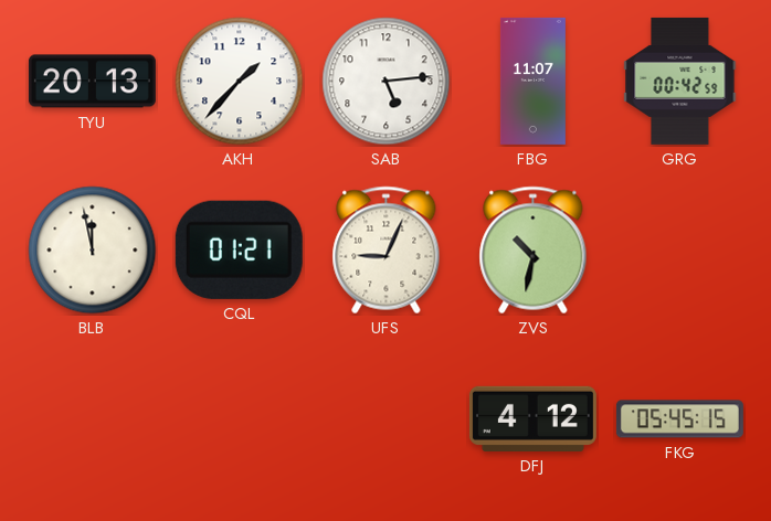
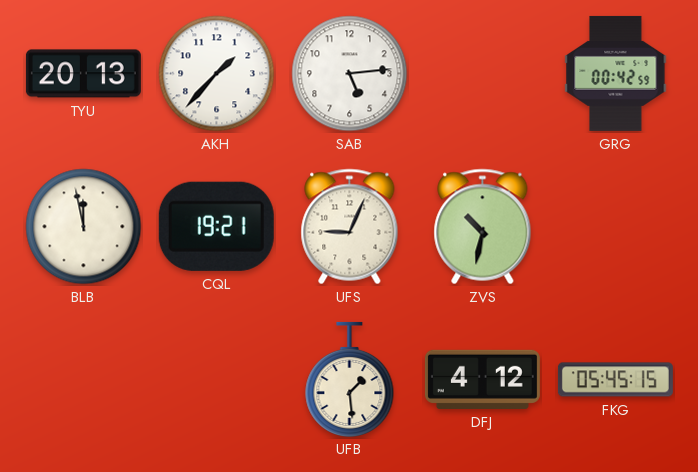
FBG: 11:07 -> none (532, 81)
CQL: 01:21 -> 19:21 (216, 226)
UFB: none -> 1:29 (350, 379)
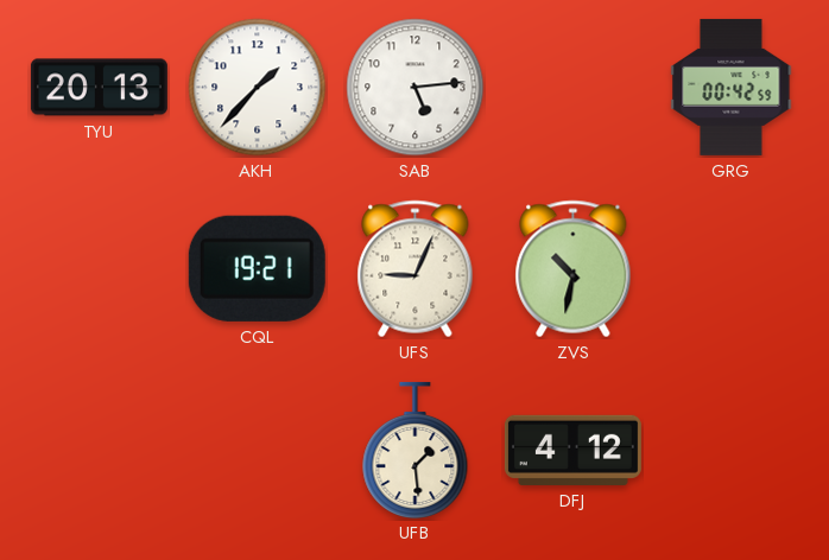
BLB: 11:58 -> none (84, 227)
FKG: 05:45 -> none (615, 380)
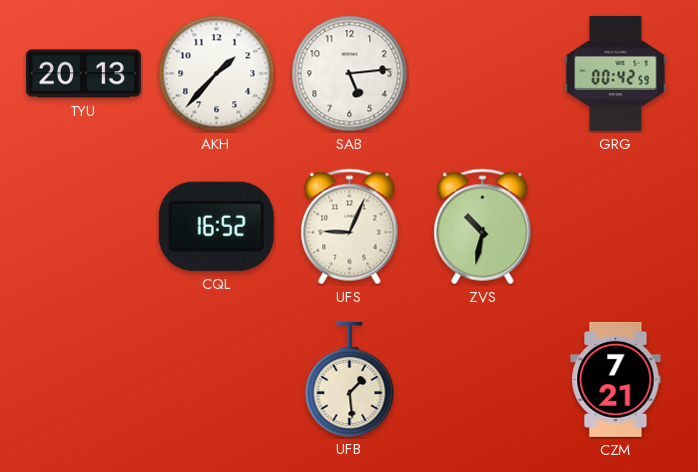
CQL: 19:21 -> 16:52 (216, 226)
DFJ: 4:12 -> none (572, 450)
CZM: none -> 7:21 (616, 379)
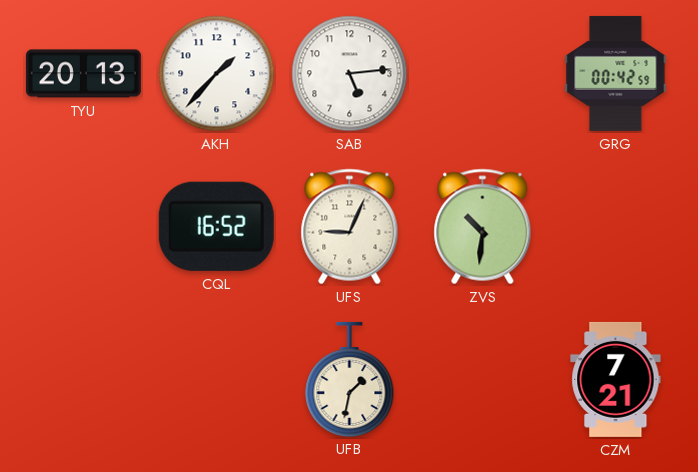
ZVS: 10:32 -> 10:31 (483, 227)
UFB: 1:29 -> 1:32 (350, 379)
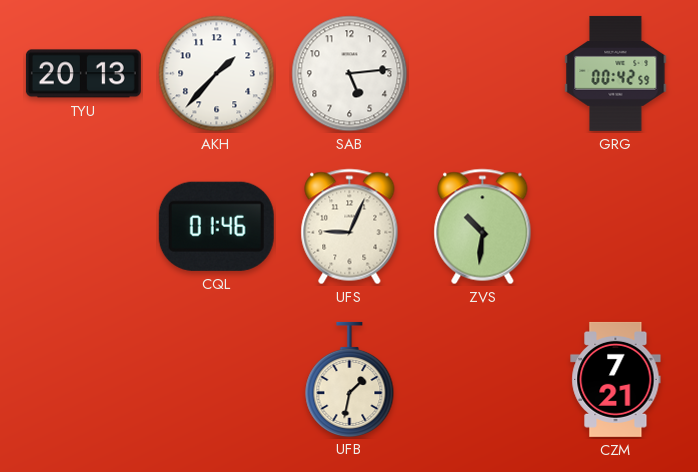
CQL: 16:52 -> 01:46 (216, 226)
